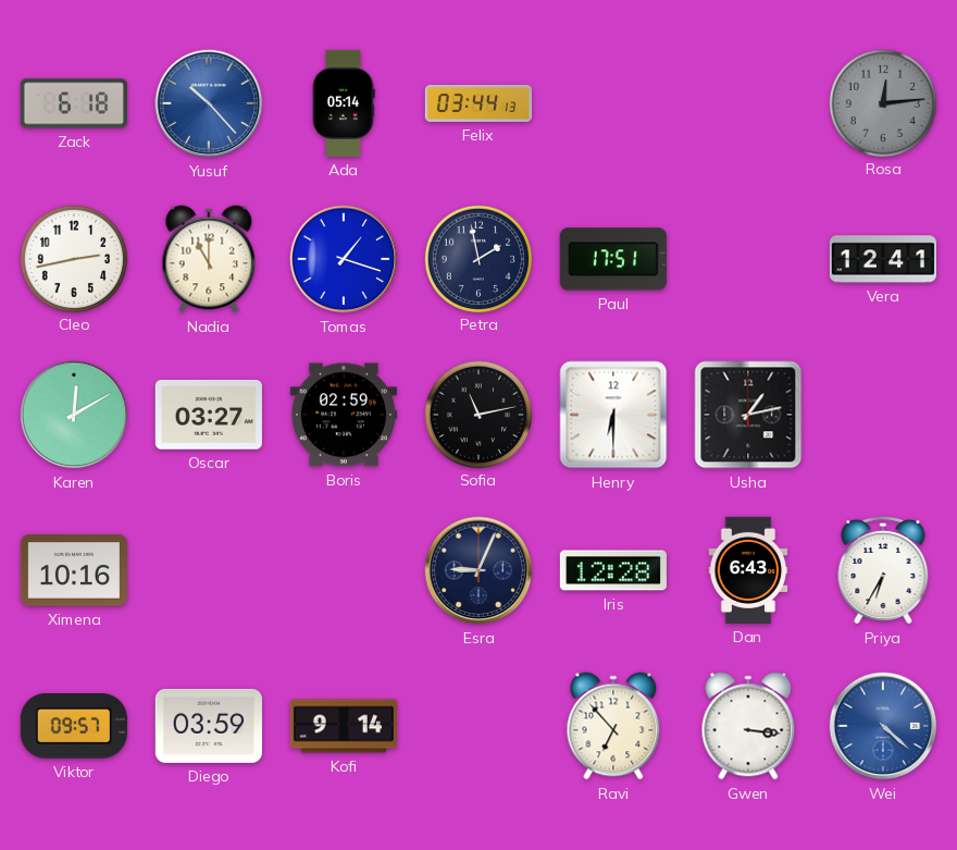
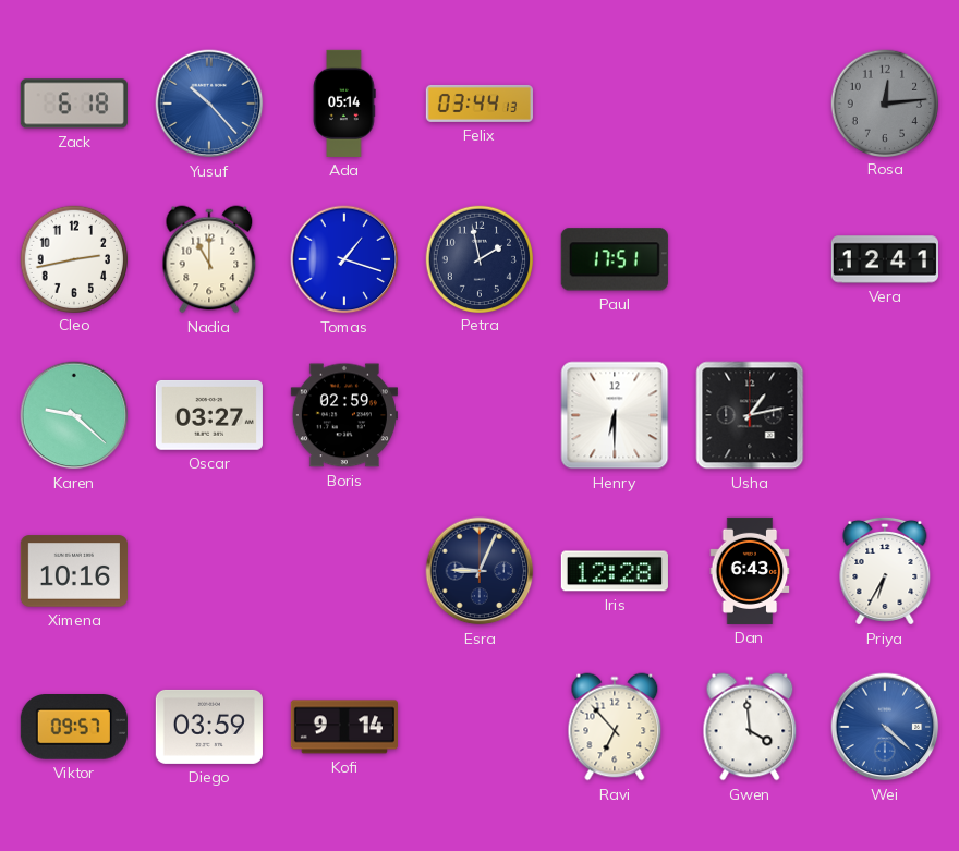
Karen: 12:10 -> 9:22 (74, 415)
Sofia: 11:13 -> none (477, 414)
Gwen: 3:16 -> 3:59 (750, 727)
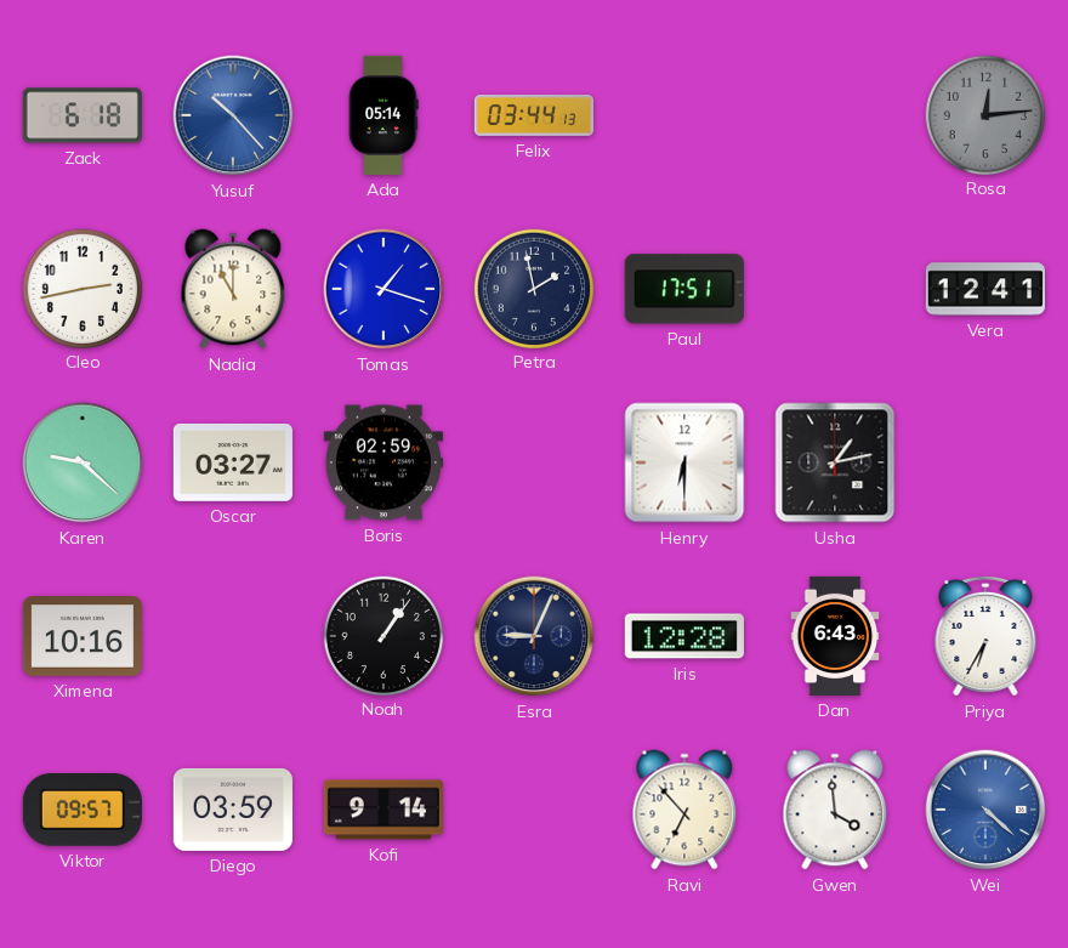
Noah: none -> 1:06 (382, 635)
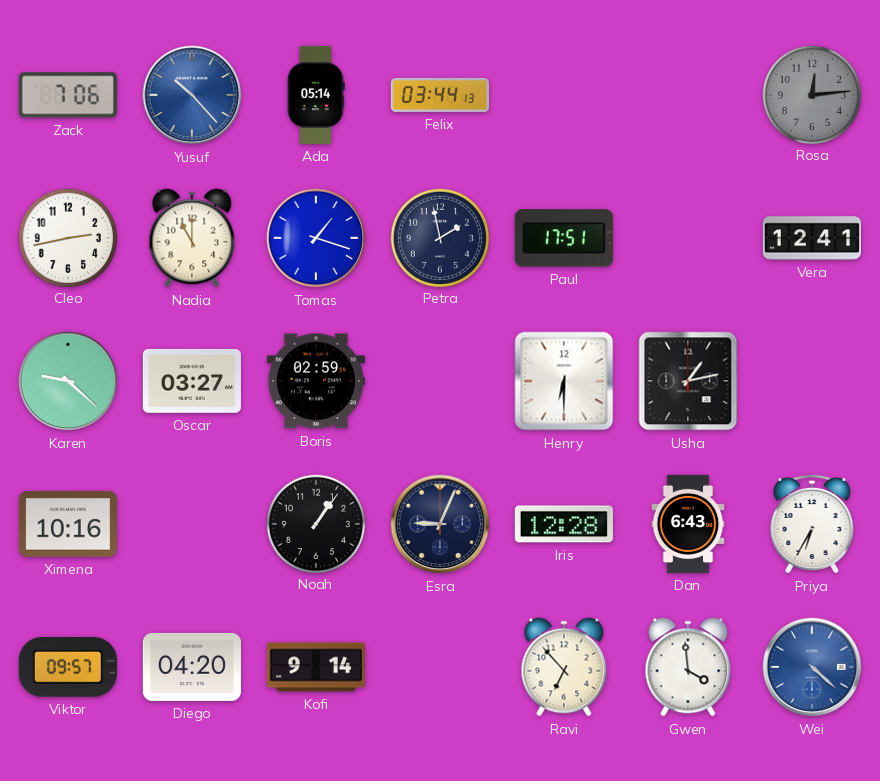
Zack: 6:18 -> 7:06 (68, 95)
Diego: 03:59 -> 04:20 (192, 667)
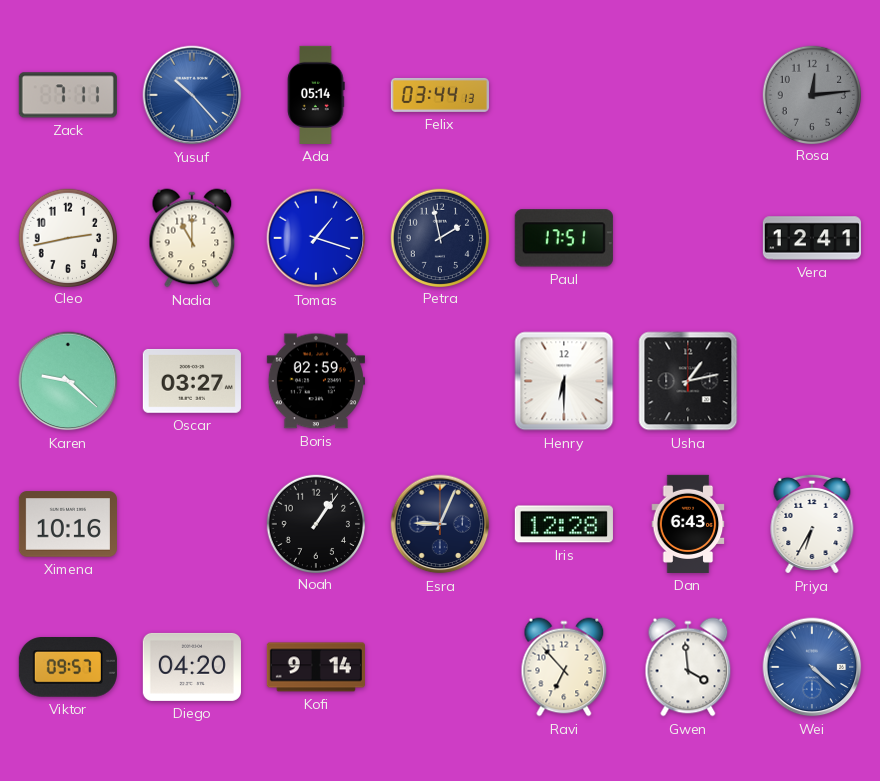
Zack: 7:06 -> 7:11 (68, 95)
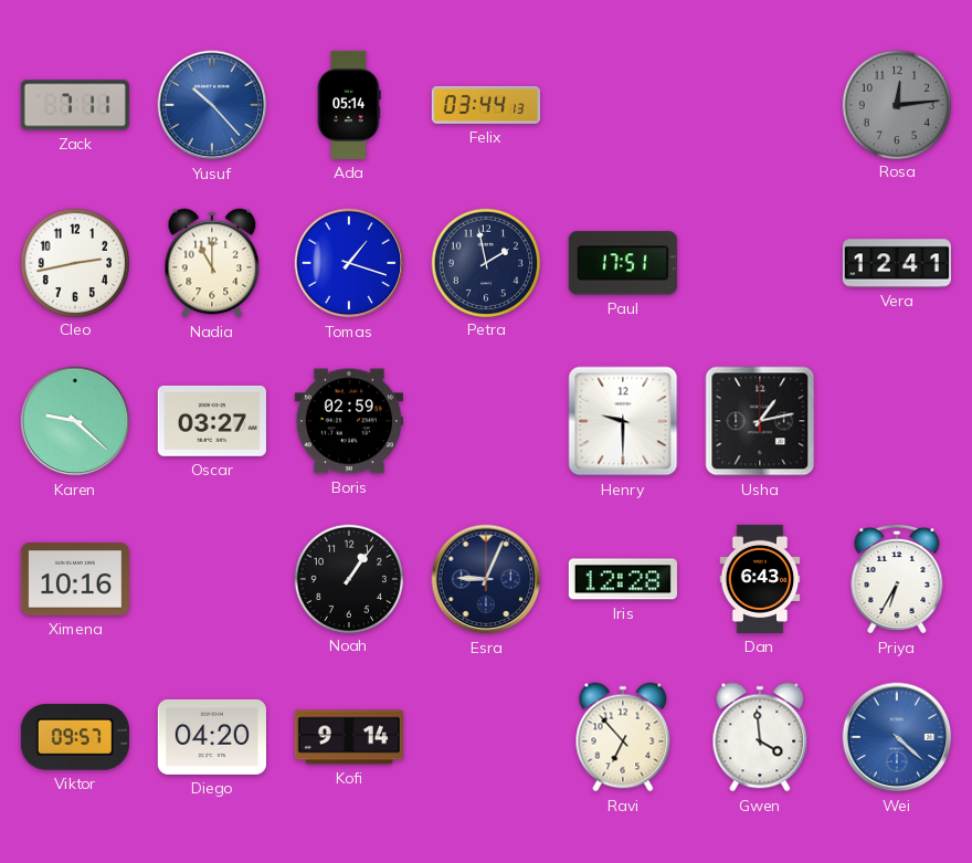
Henry: 6:30 -> 9:30 (623, 421)
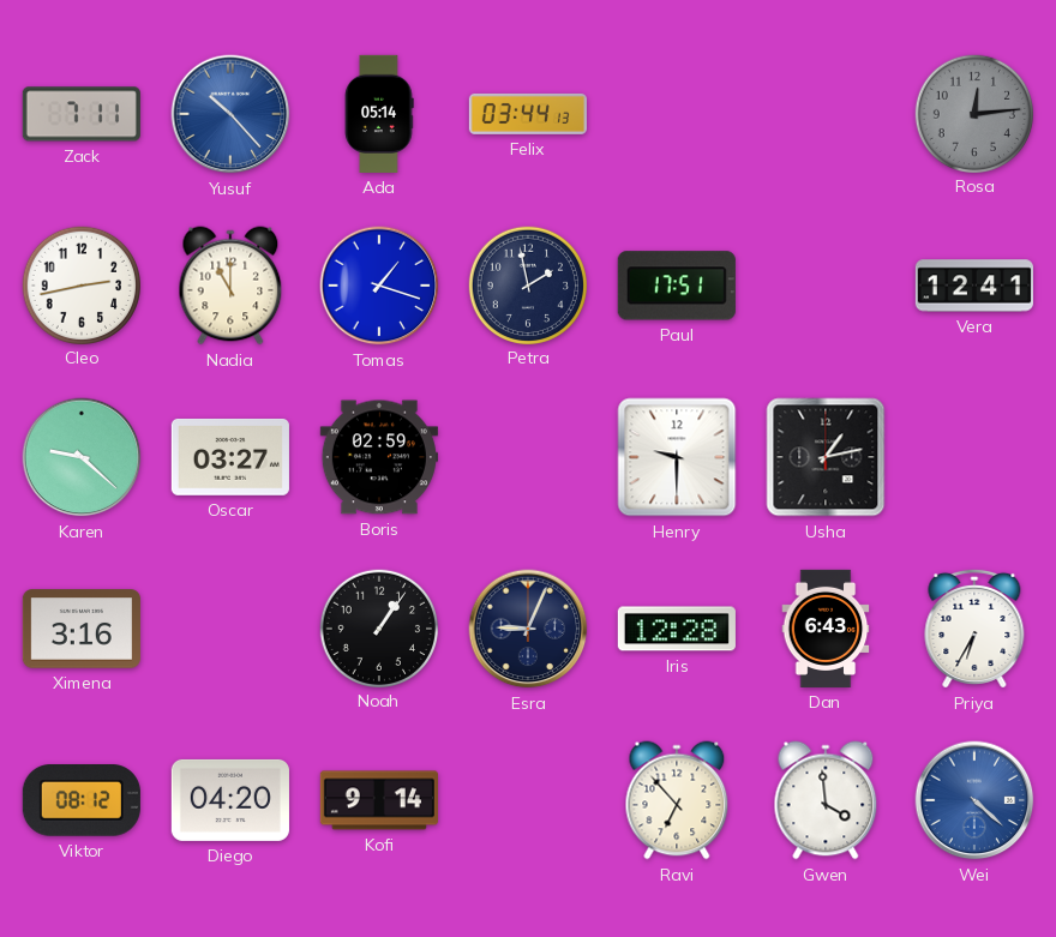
Ximena: 10:16 -> 3:16 (82, 629)
Viktor: 09:57 -> 08:12 (82, 800)
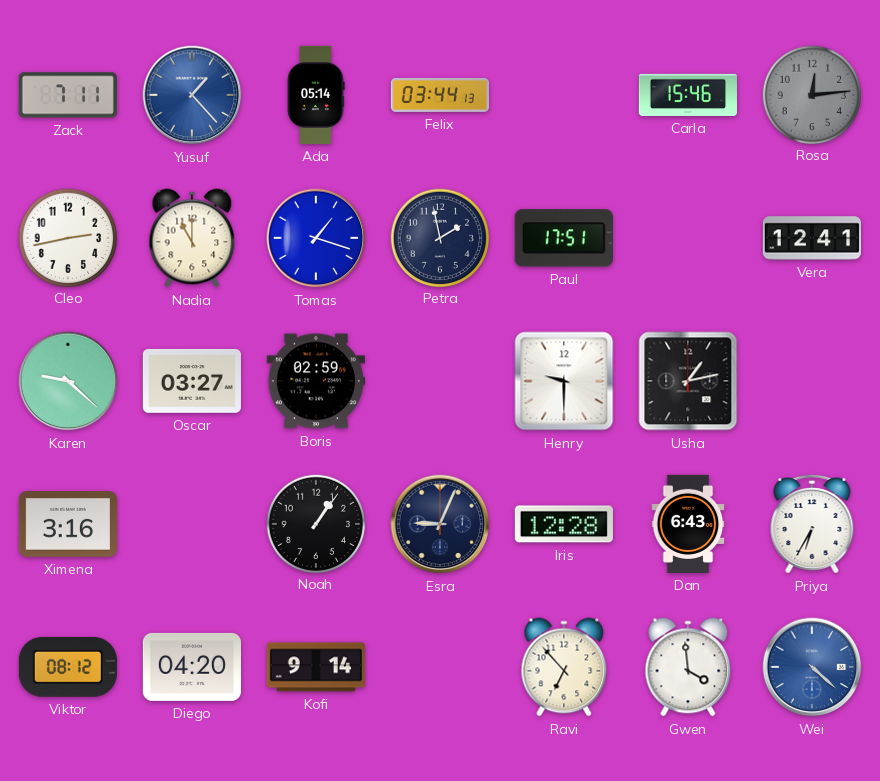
Yusuf: 10:23 -> 1:23 (192, 95)
Carla: none -> 15:46 (688, 95)
